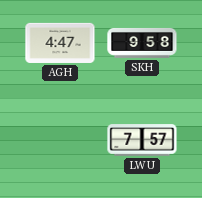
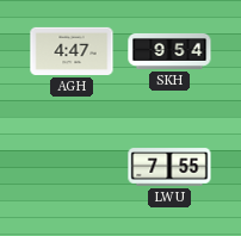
SKH: 9:58 -> 9:54 (169, 51)
LWU: 7:57 -> 7:55 (169, 167)
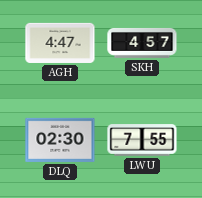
SKH: 9:54 -> 4:57 (142, 43)
DLQ: none -> 02:30 (60, 140)
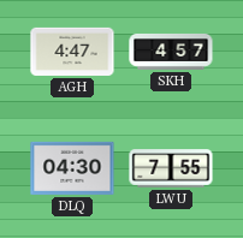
DLQ: 02:30 -> 04:30 (72, 168)
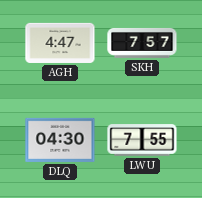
SKH: 4:57 -> 7:57 (142, 43)
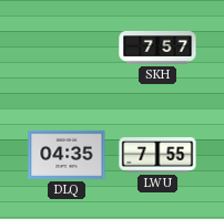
AGH: 4:47 -> none (60, 43)
DLQ: 04:30 -> 04:35 (67, 155)
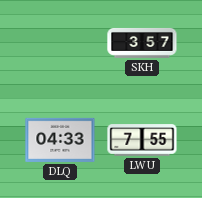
SKH: 7:57 -> 3:57 (142, 43)
DLQ: 04:35 -> 04:33 (60, 140)
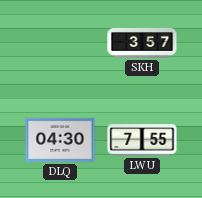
DLQ: 04:33 -> 04:30 (60, 140)
